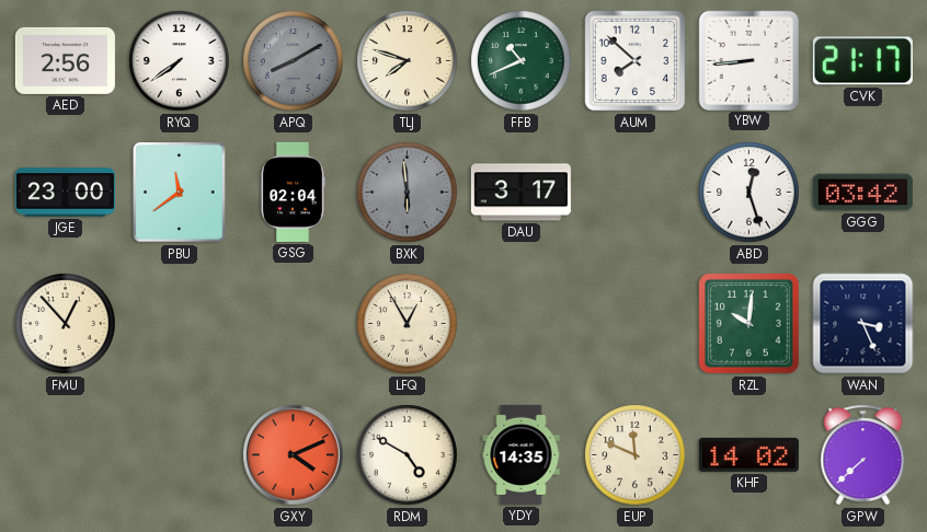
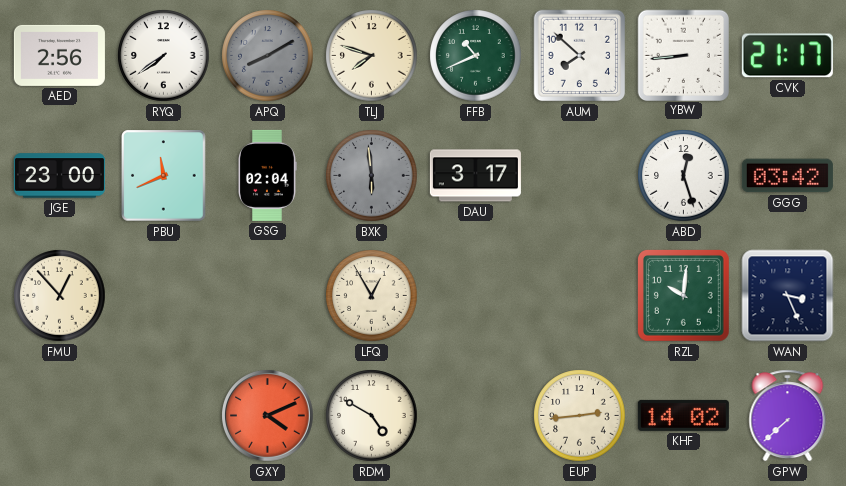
PBU: 11:39 -> 11:41 (164, 176)
YDY: 14:35 -> none (522, 454)
EUP: 11:49 -> 2:44 (580, 416)
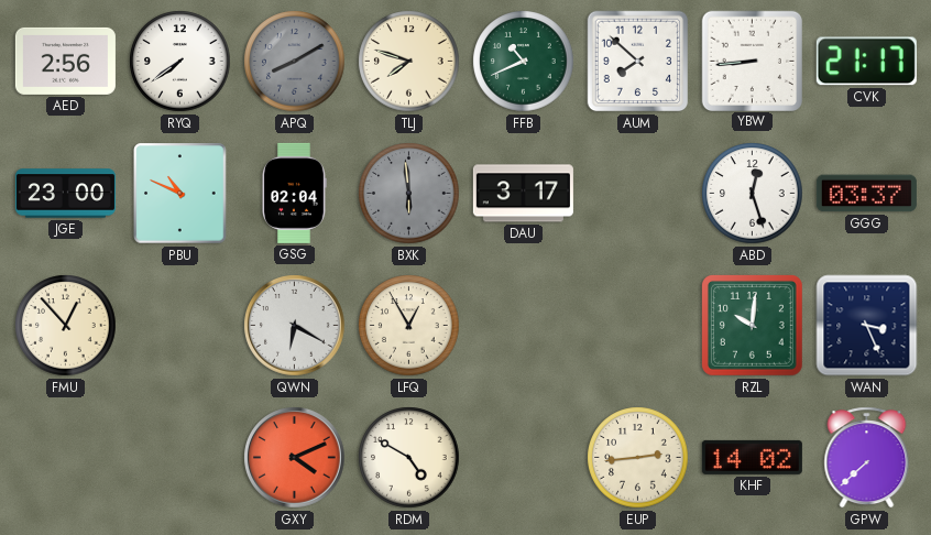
PBU: 11:41 -> 10:49 (180, 194)
GGG: 03:42 -> 03:37 (866, 194)
QWN: none -> 6:20 (295, 326)
